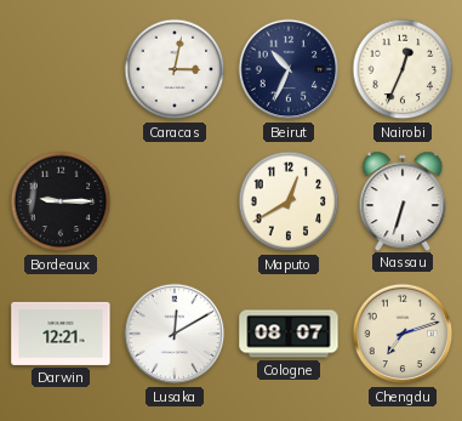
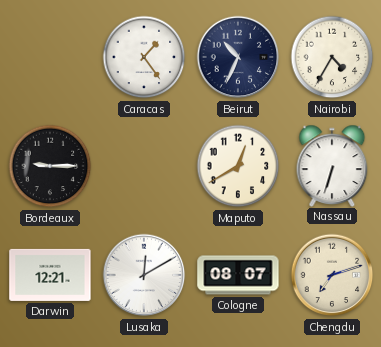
Caracas: 3:02 -> 1:24 (144, 57)
Nairobi: 12:34 -> 4:35 (332, 57)
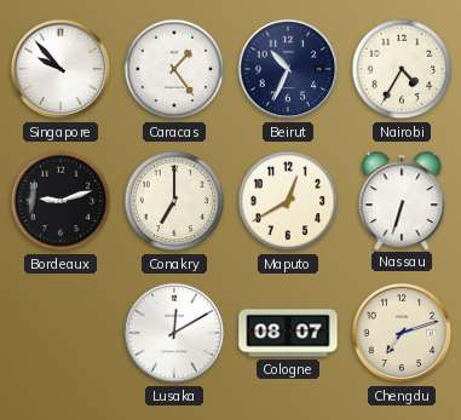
Singapore: none -> 9:53 (60, 69)
Bordeaux: 9:15 -> 9:12 (60, 201)
Conakry: none -> 7:00 (174, 201)
Darwin: 12:21 -> none (50, 275)
